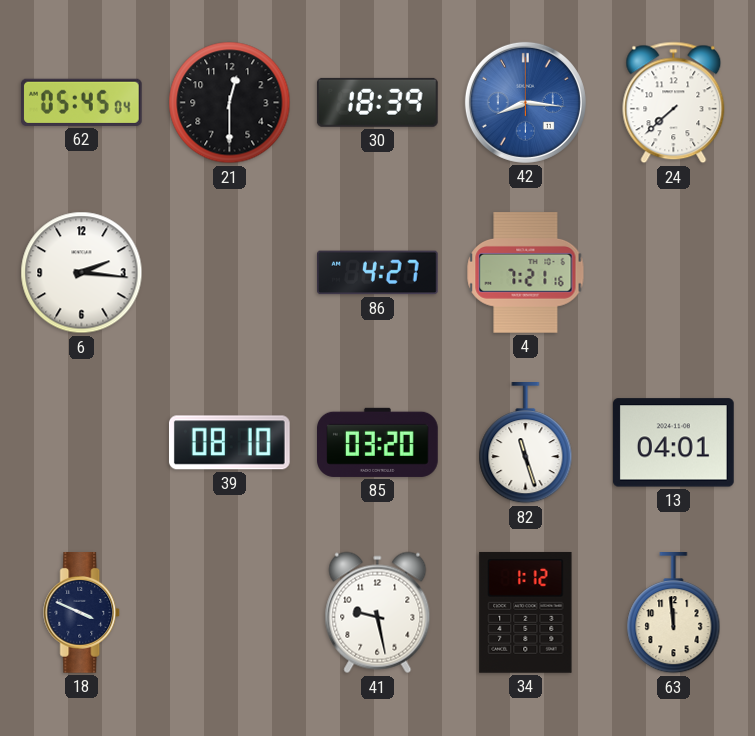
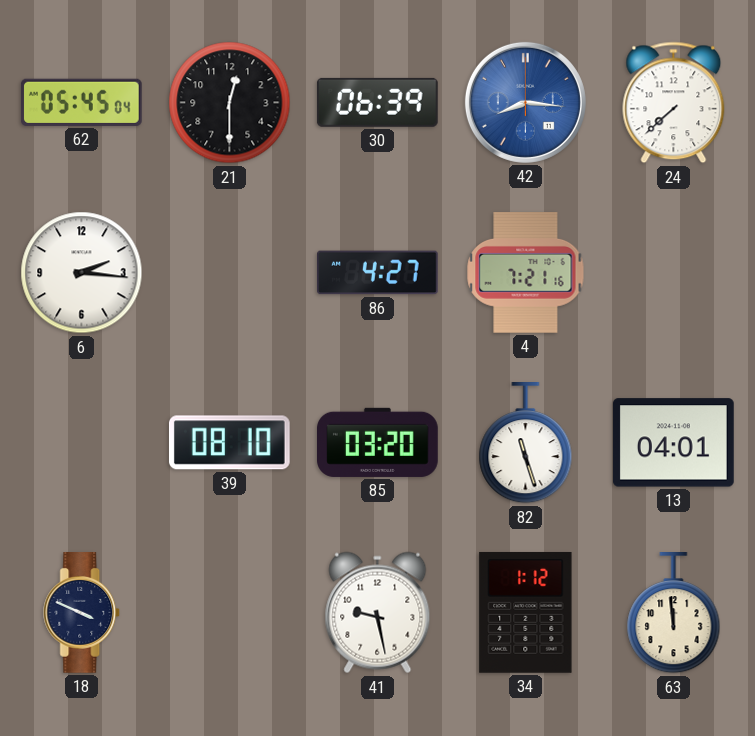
30: 18:39 -> 06:39 (377, 102)
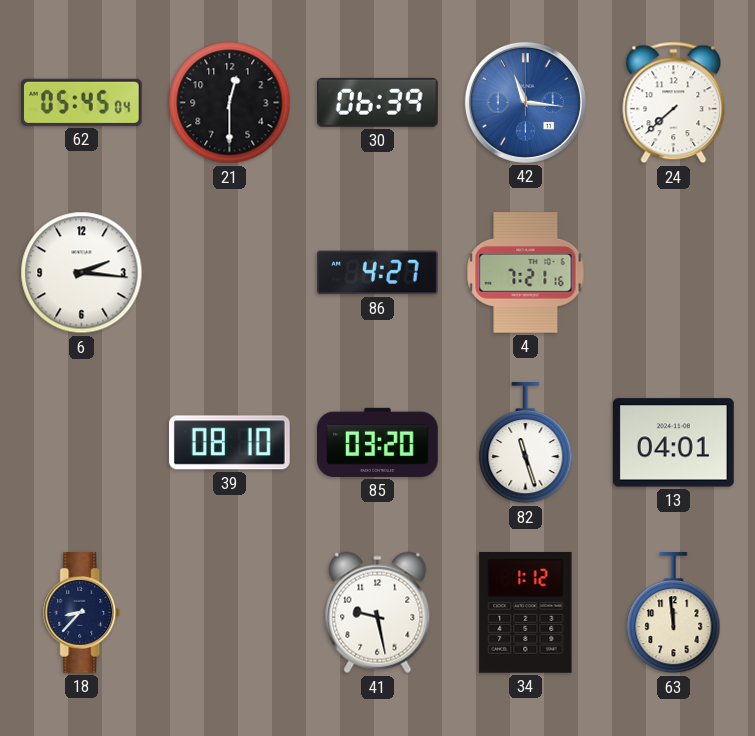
42: 8:16 -> 11:16 (525, 102)
18: 3:49 -> 8:37 (82, 613)
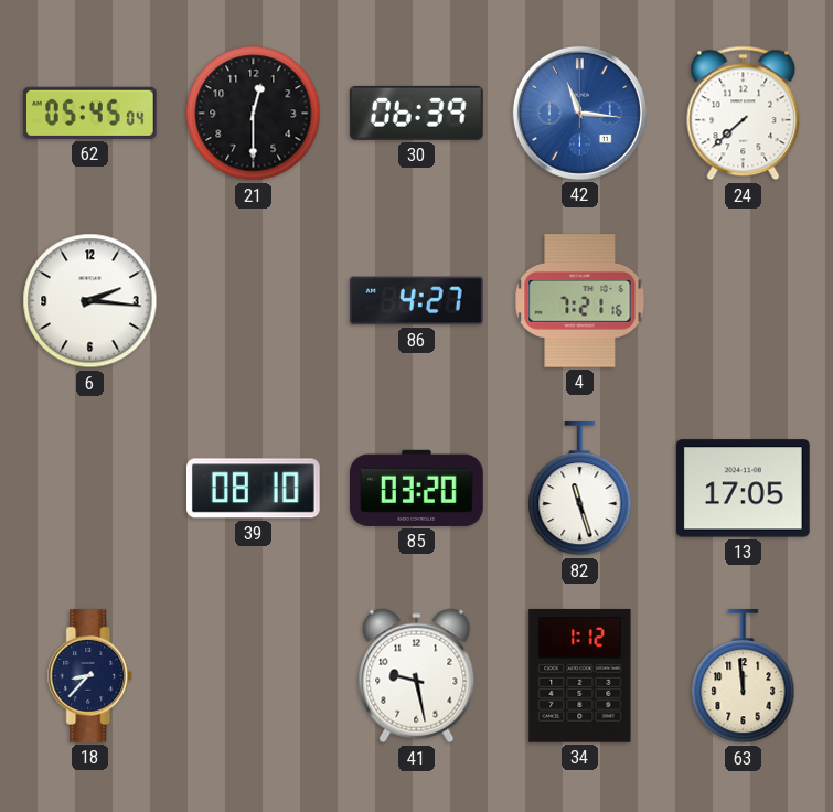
13: 04:01 -> 17:05 (743, 489)
